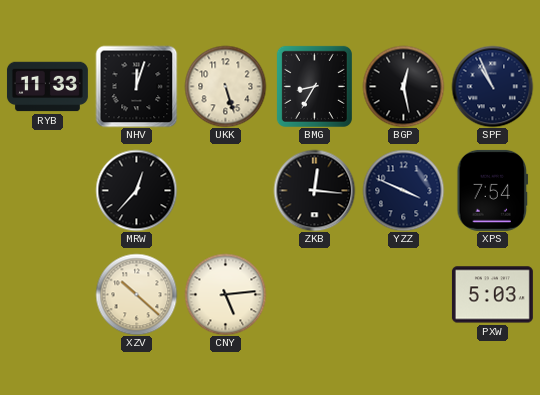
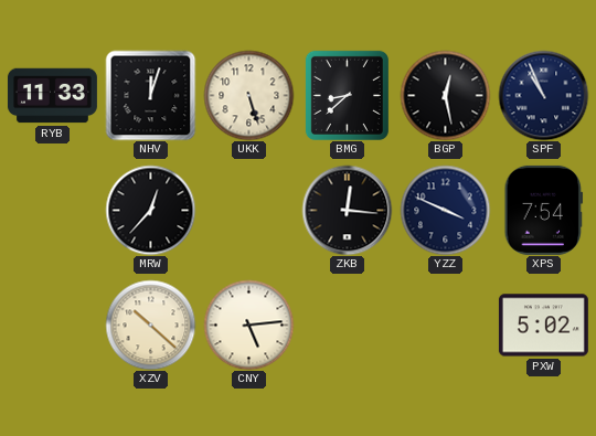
BMG: 8:35 -> 8:38 (347, 95)
PXW: 5:03 -> 5:02 (543, 326)
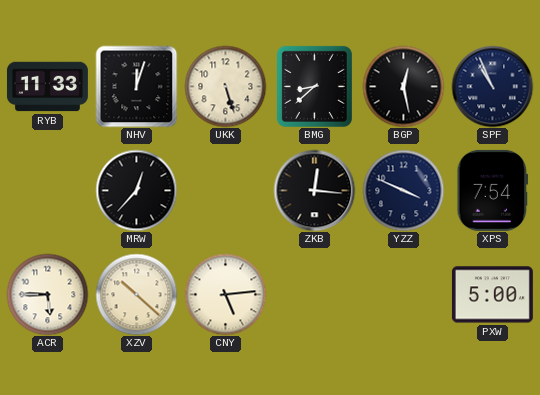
ACR: none -> 5:45 (47, 294)
PXW: 5:02 -> 5:00 (492, 295)
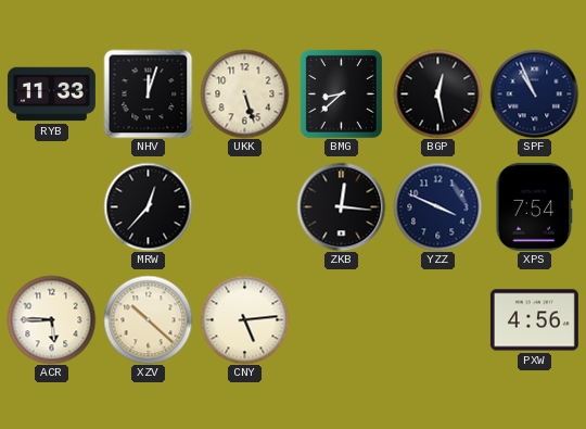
PXW: 5:00 -> 4:56 (534, 320)
